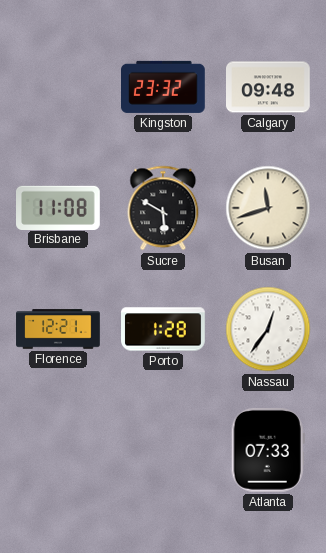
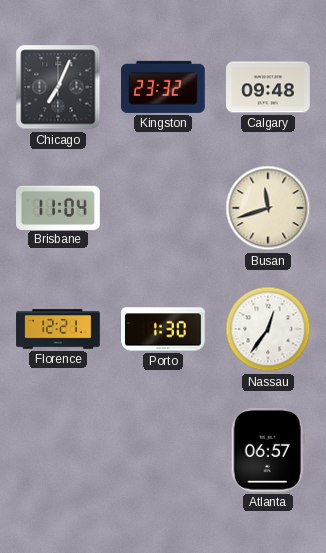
Chicago: none -> 7:04 (58, 87)
Brisbane: 11:08 -> 11:04 (59, 207)
Sucre: 5:50 -> none (163, 208)
Porto: 1:28 -> 1:30 (163, 329)
Atlanta: 07:33 -> 06:57 (268, 450)
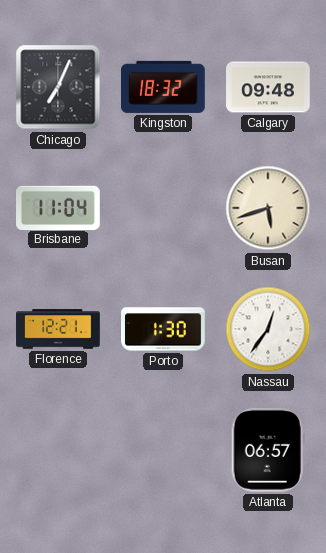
Kingston: 23:32 -> 18:32 (164, 87)
Busan: 11:42 -> 5:42 (268, 208)
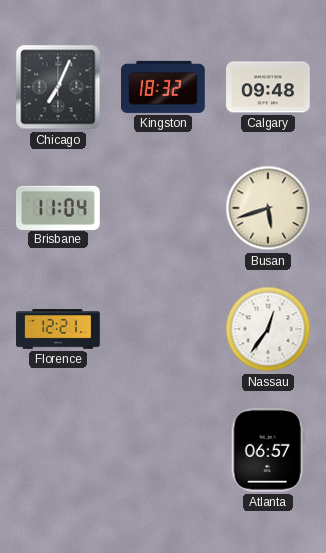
Porto: 1:30 -> none (163, 329)
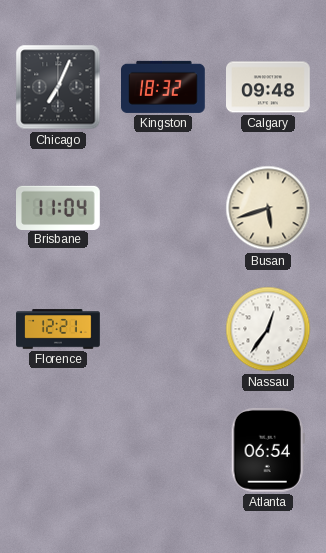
Atlanta: 06:57 -> 06:54 (268, 450)
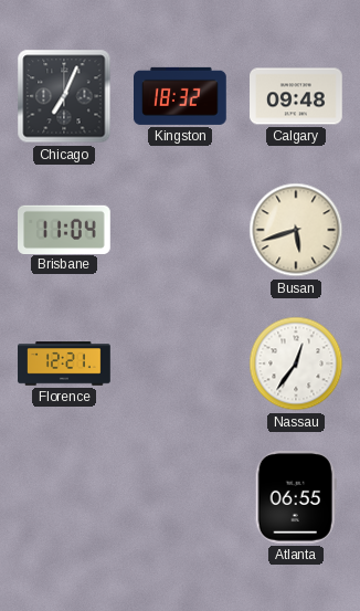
Atlanta: 06:54 -> 06:55 (296, 497)
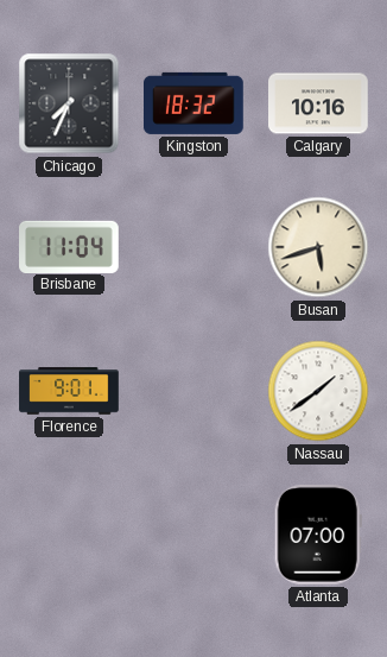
Chicago: 7:04 -> 7:34 (69, 103)
Calgary: 09:48 -> 10:16 (319, 103)
Florence: 12:21 -> 9:01 (69, 391)
Nassau: 12:36 -> 1:39 (318, 391)
Atlanta: 06:55 -> 07:00 (318, 535)
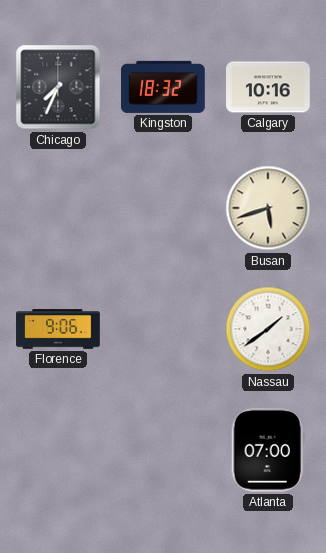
Brisbane: 11:04 -> none (70, 246)
Florence: 9:01 -> 9:06 (58, 329)
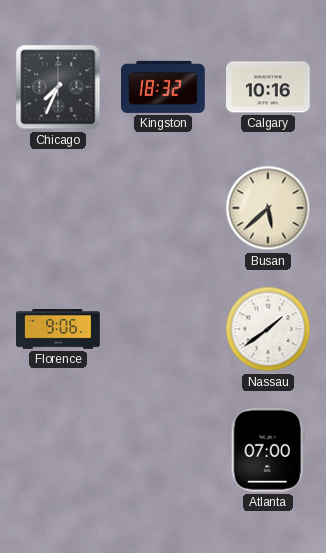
Busan: 5:42 -> 5:38 (268, 208)
